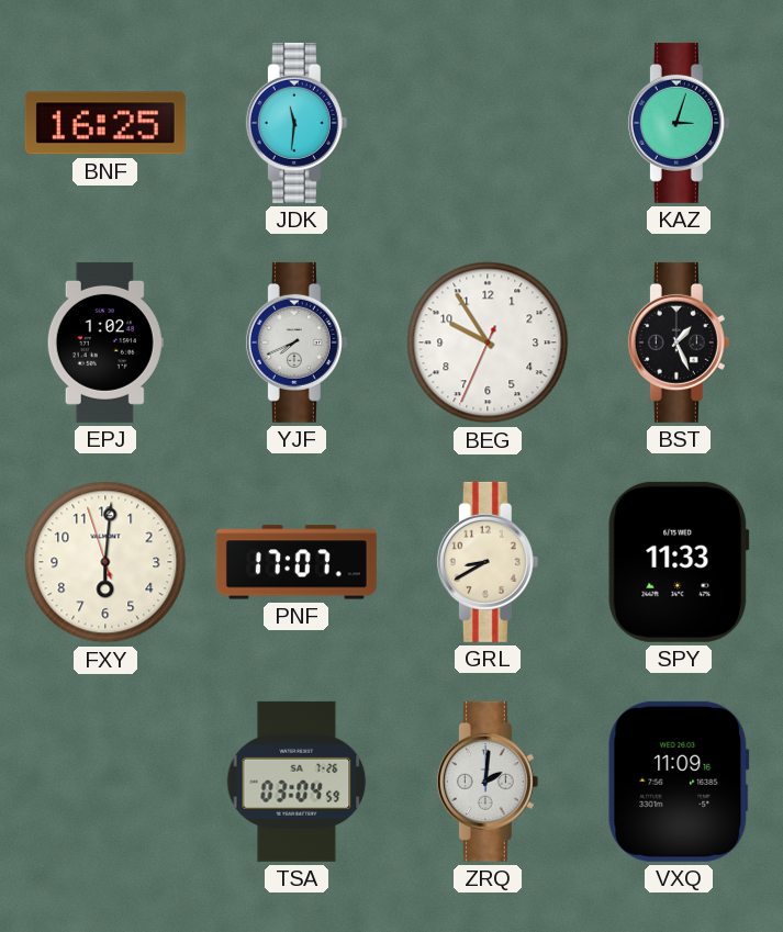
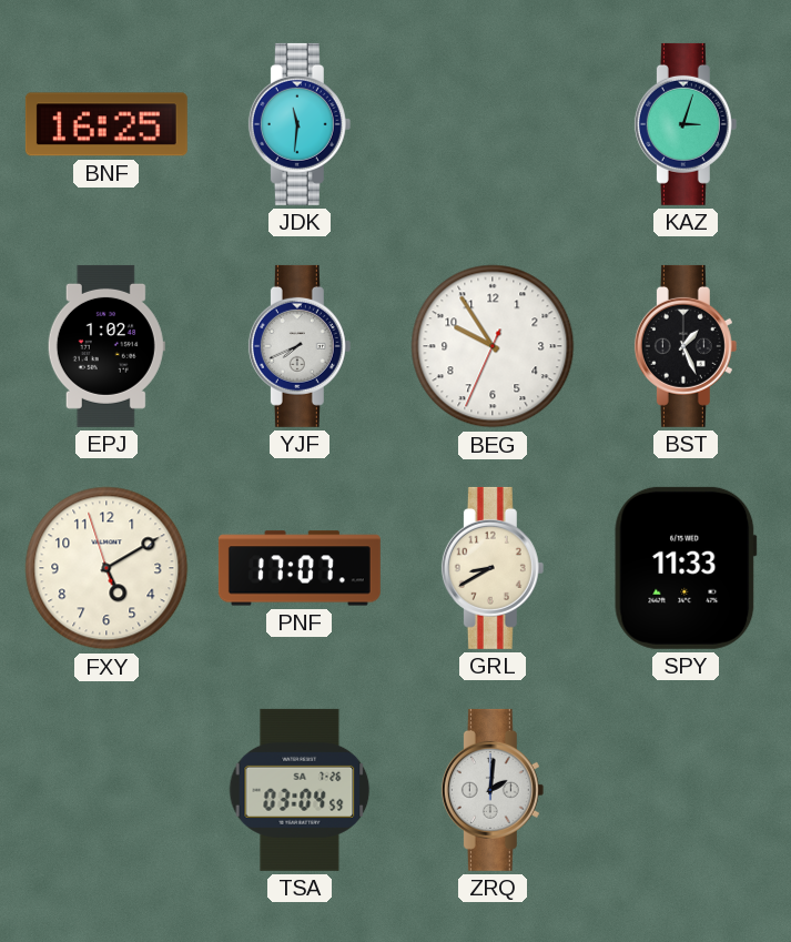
FXY: 6:00 -> 5:09 (107, 568)
VXQ: 11:09 -> none (679, 782)
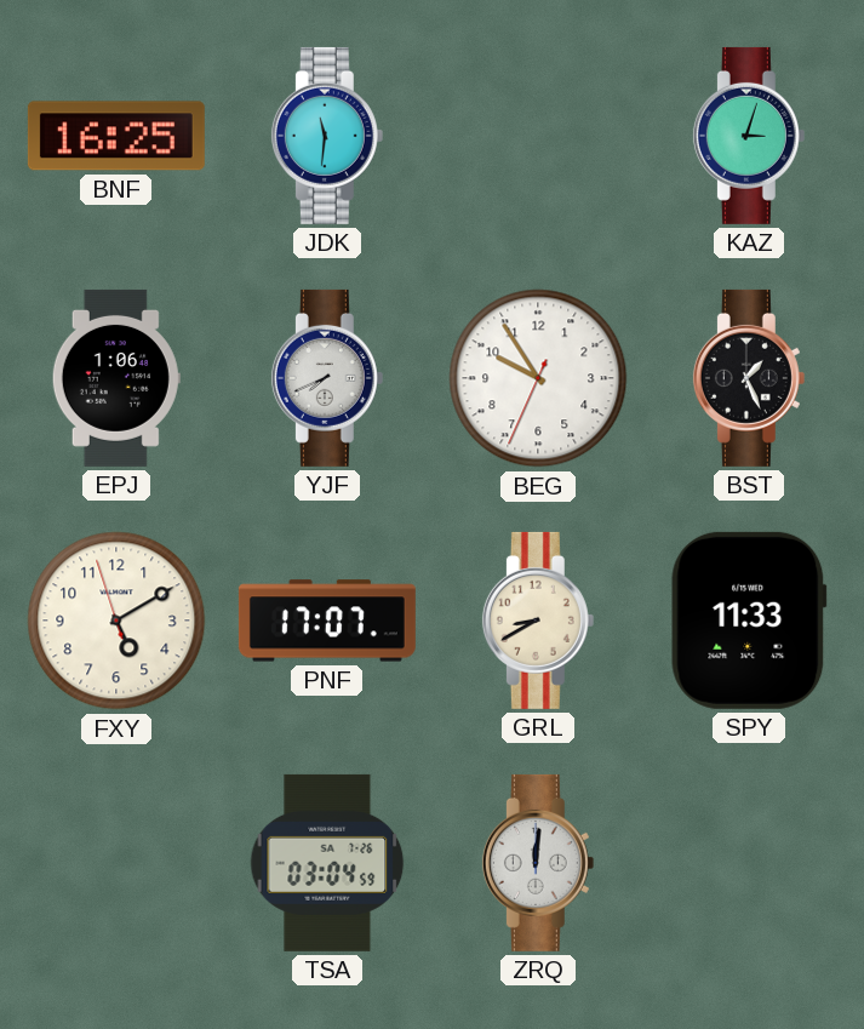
EPJ: 1:02 -> 1:06 (116, 378)
ZRQ: 2:01 -> 12:01 (538, 863)
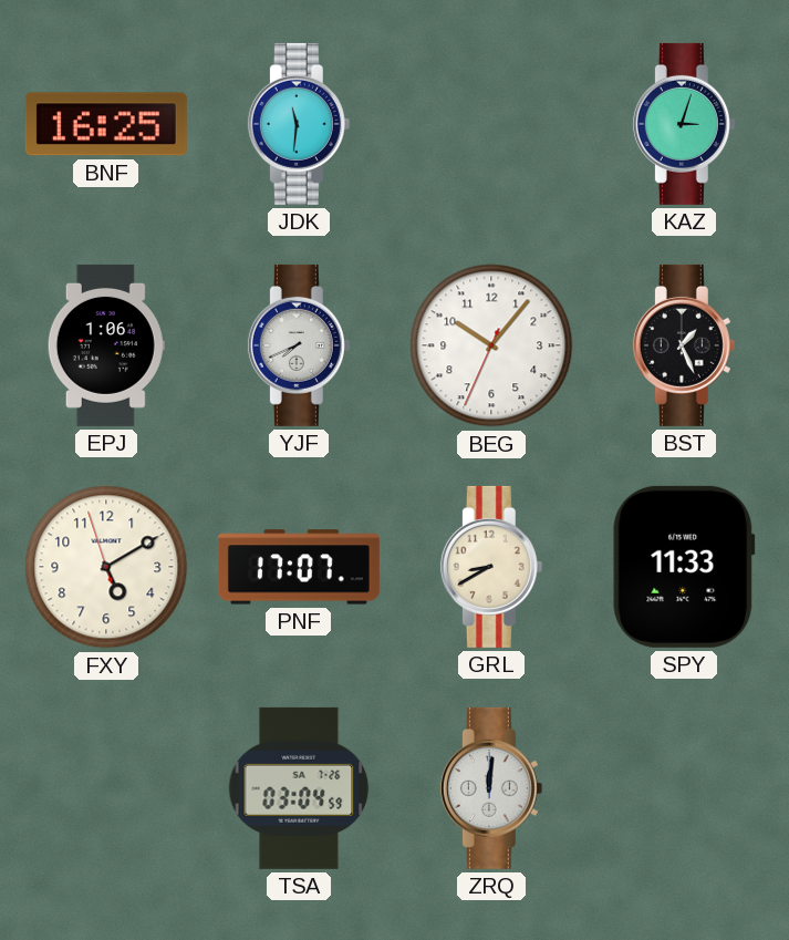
BEG: 9:54 -> 10:06 (491, 345)
